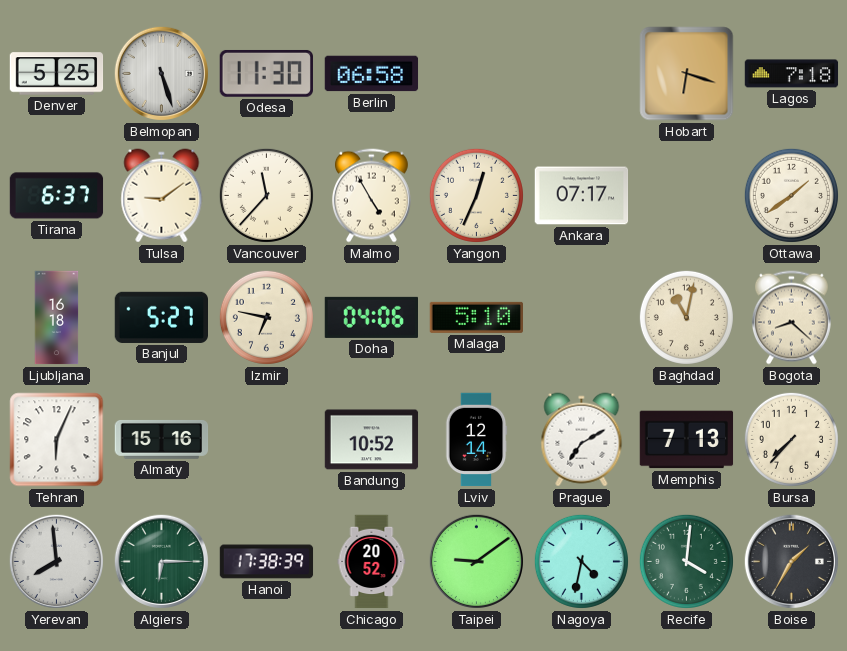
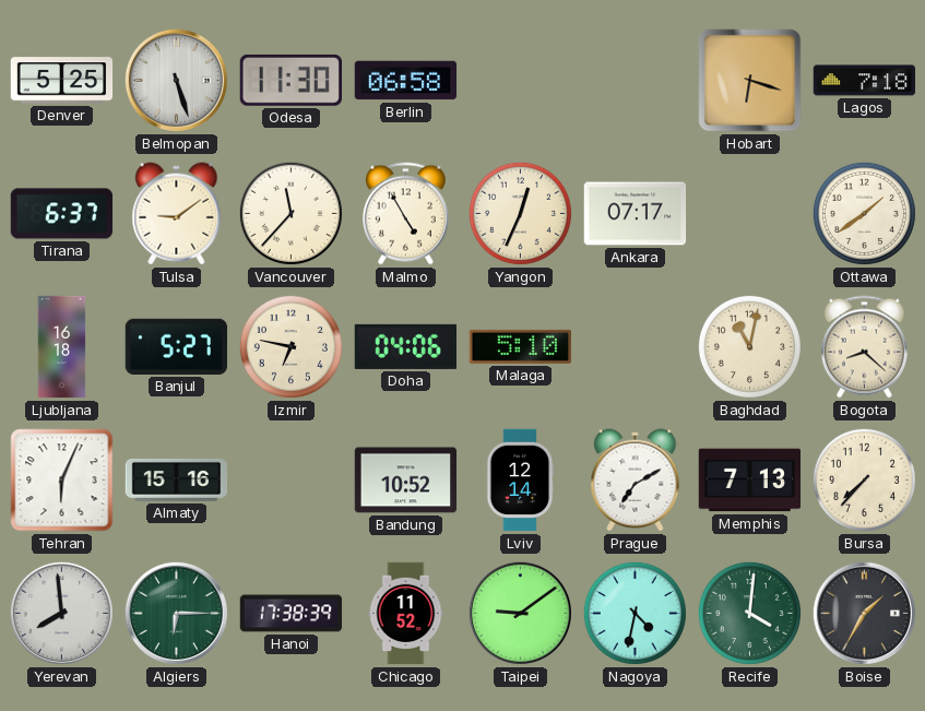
Chicago: 20:52 -> 11:52 (406, 614)
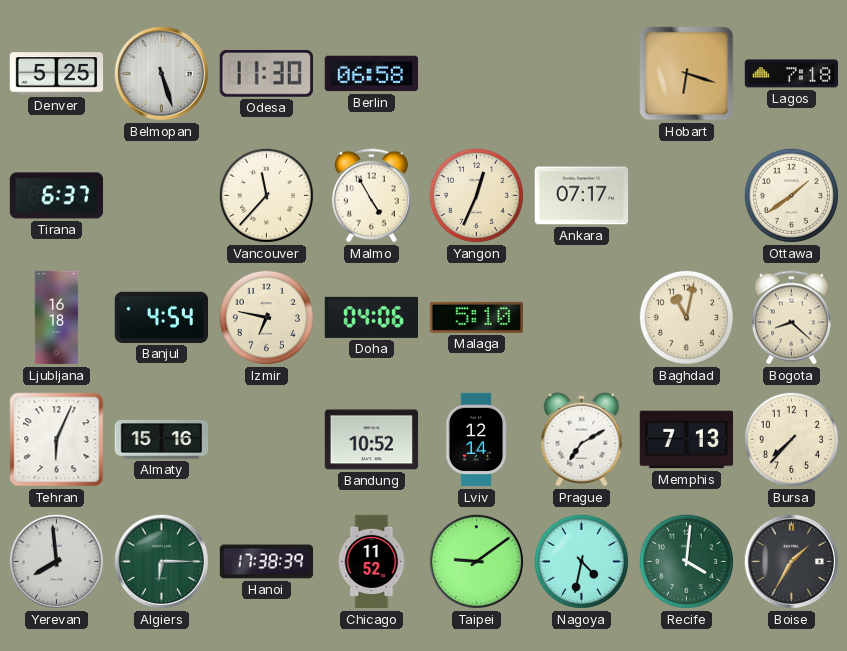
Tulsa: 9:09 -> none (177, 214)
Banjul: 5:27 -> 4:54 (161, 317)
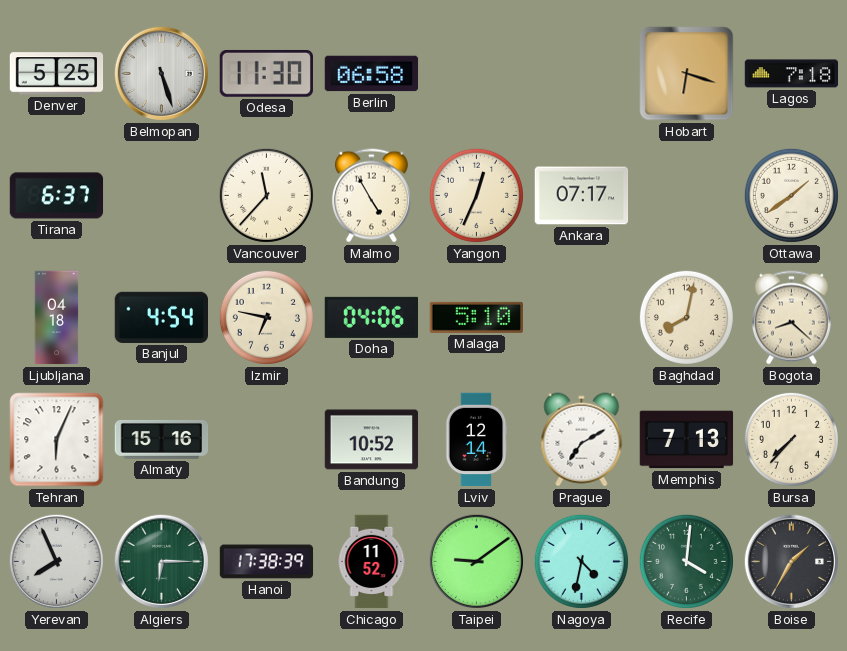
Ljubljana: 16:18 -> 04:18 (57, 318)
Baghdad: 11:02 -> 8:02 (686, 317)
Yerevan: 7:59 -> 7:56 (56, 561)
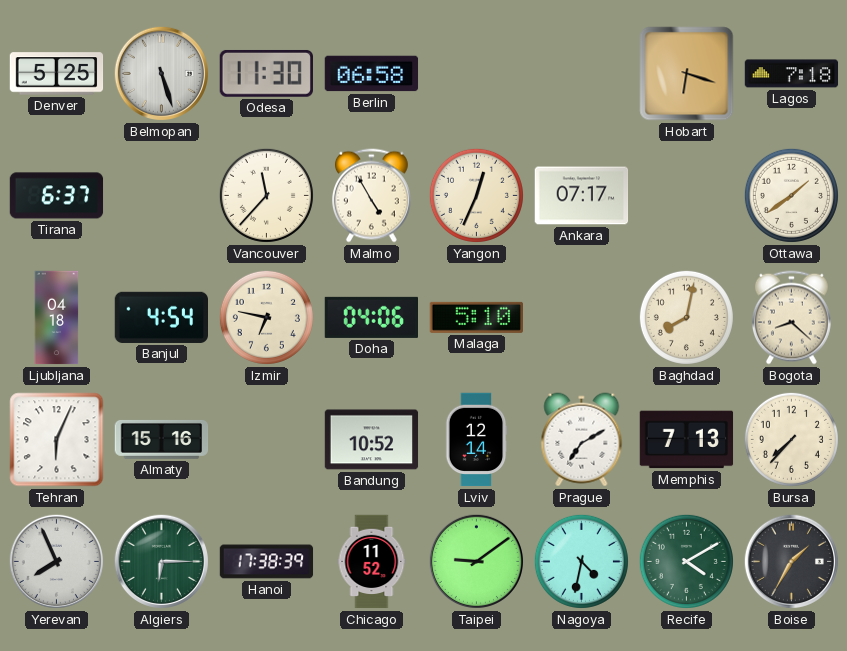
Recife: 4:01 -> 4:10 (686, 561)
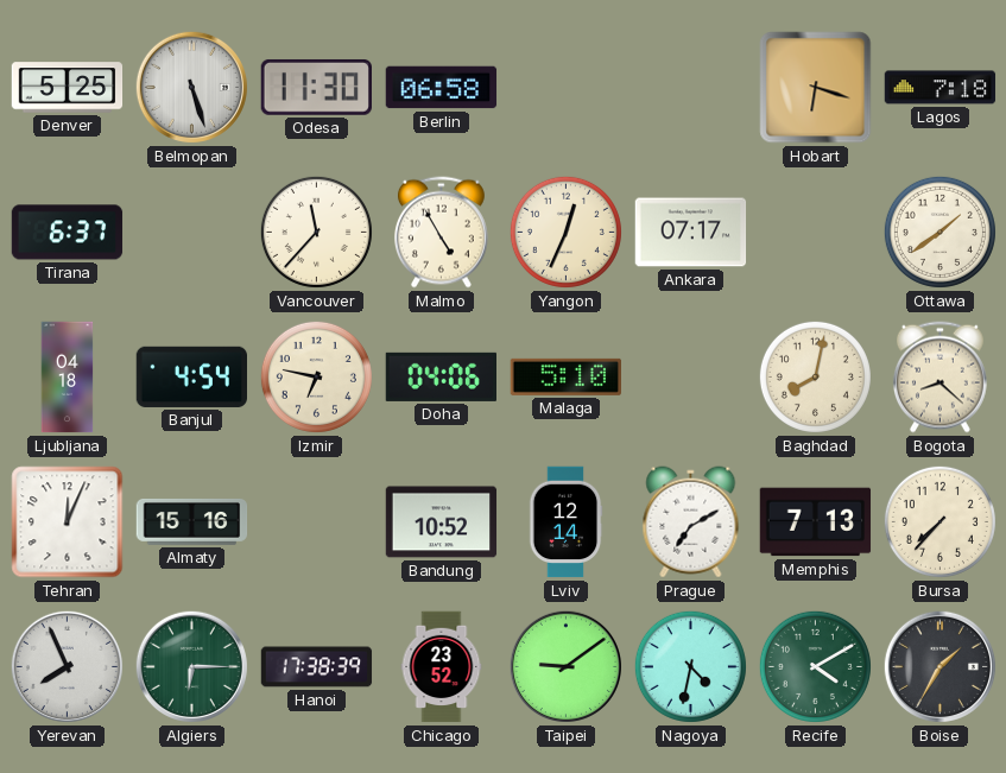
Tehran: 6:04 -> 12:04 (68, 522)
Chicago: 11:52 -> 23:52 (442, 667)
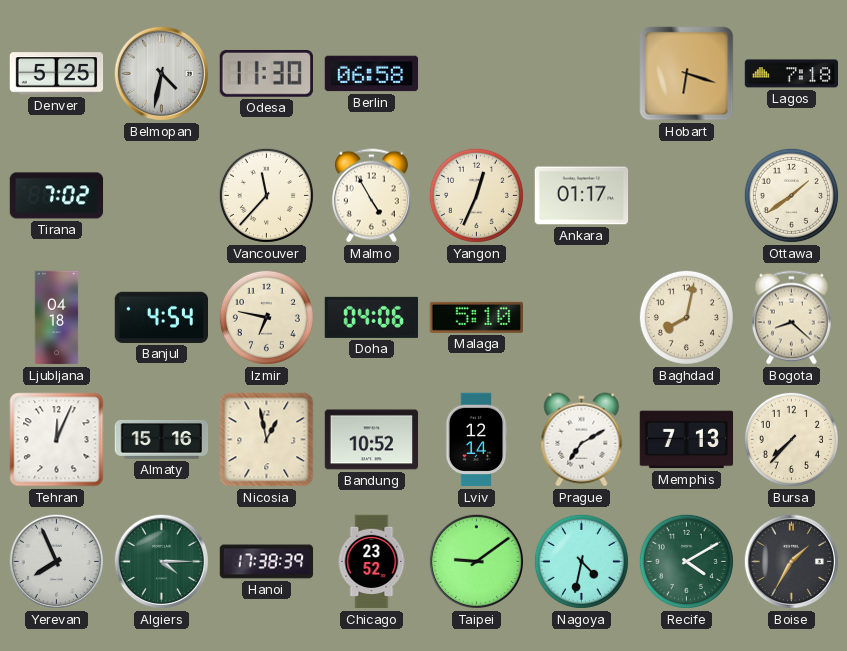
Belmopan: 5:27 -> 4:32 (161, 73)
Tirana: 6:37 -> 7:02 (57, 196)
Ankara: 07:17 -> 01:17 (582, 196)
Nicosia: none -> 12:58 (267, 440)
Algiers: 6:15 -> 4:15 (161, 561)
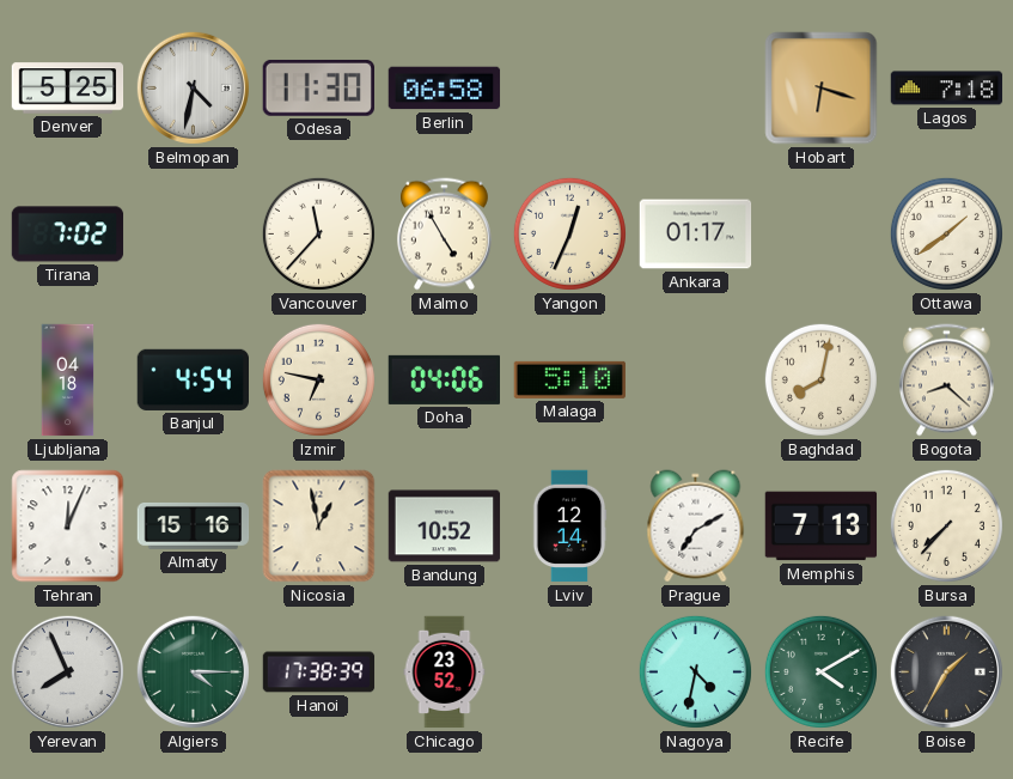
Taipei: 9:09 -> none (476, 561)
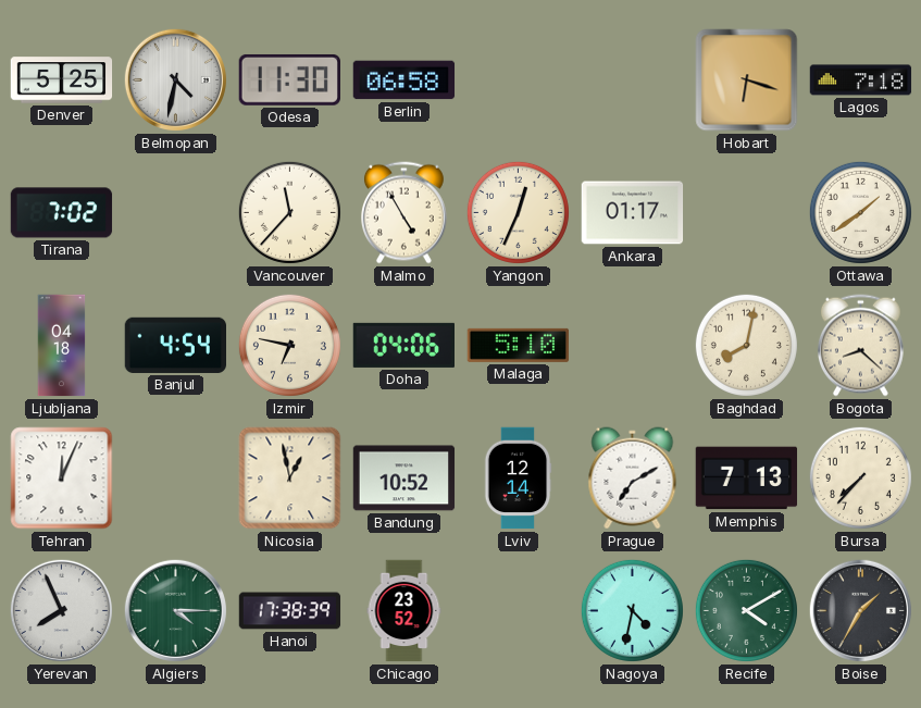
Almaty: 15:16 -> none (194, 525)
